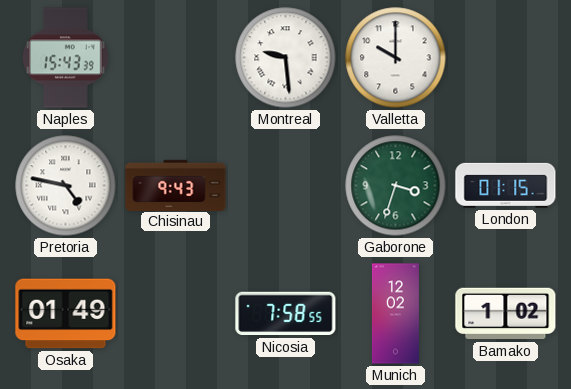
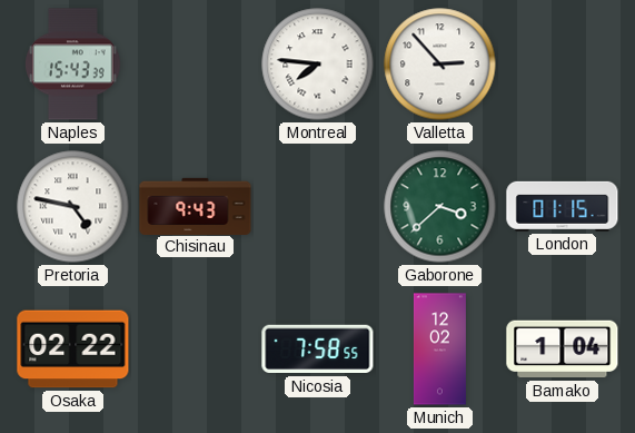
Montreal: 9:29 -> 7:46 (318, 65)
Valletta: 10:00 -> 2:53 (440, 65)
Gaborone: 3:33 -> 3:38 (440, 207)
Osaka: 01:49 -> 02:22 (73, 350)
Bamako: 1:02 -> 1:04 (563, 350)
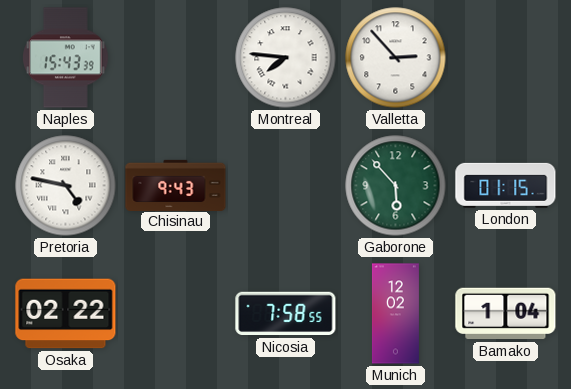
Gaborone: 3:38 -> 5:53 (396, 186)
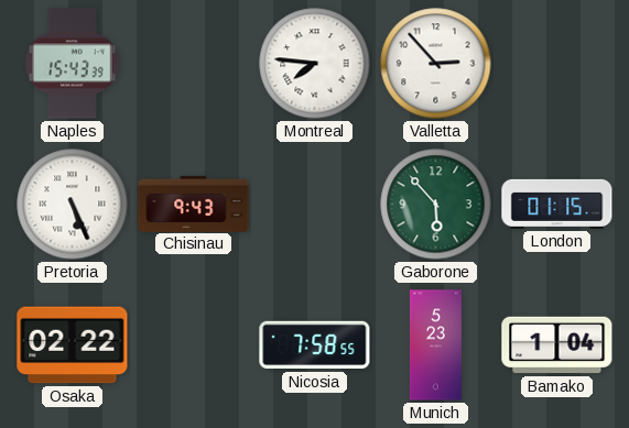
Pretoria: 4:47 -> 5:26 (73, 205)
Munich: 12:02 -> 5:23 (435, 345)
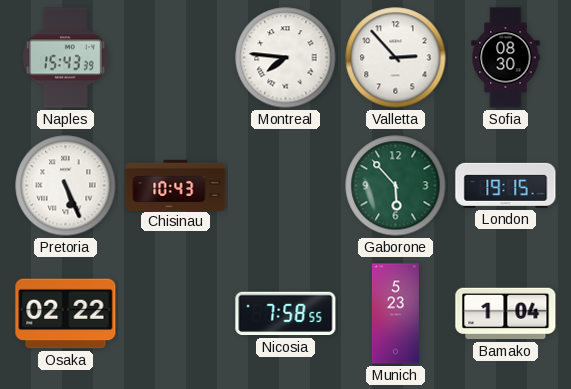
Sofia: none -> 08:30 (506, 58)
Chisinau: 9:43 -> 10:43 (176, 185)
London: 01:15 -> 19:15 (506, 185)
